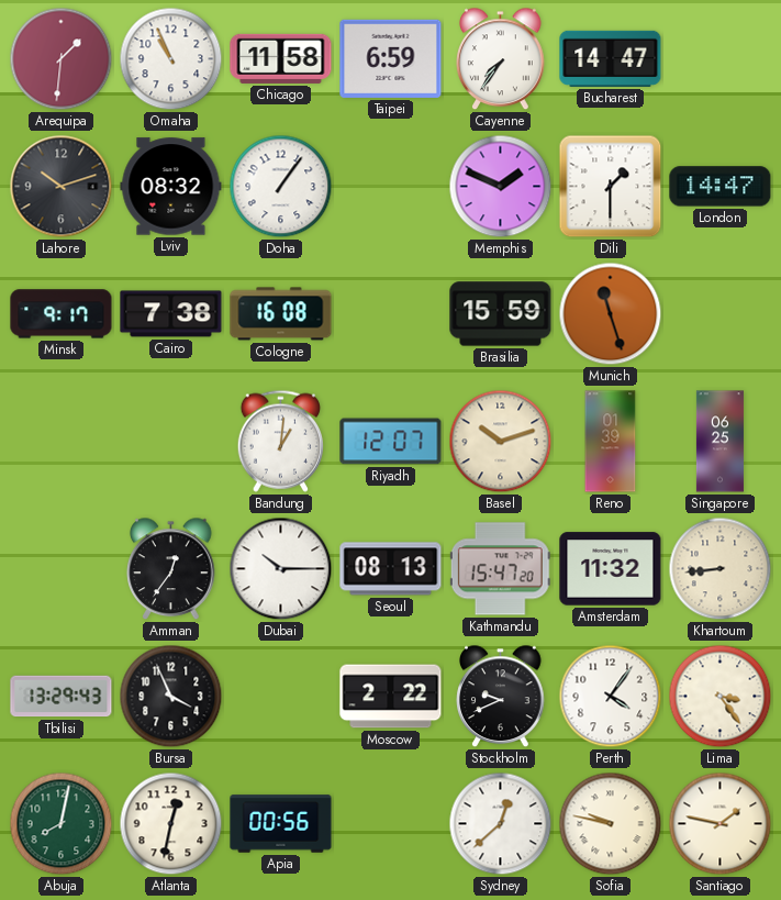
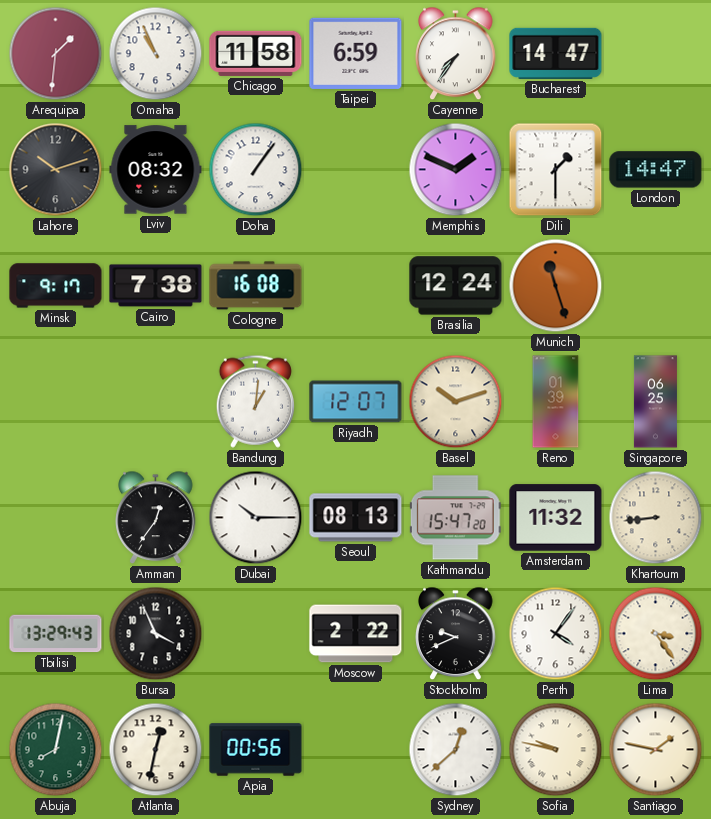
Brasilia: 15:59 -> 12:24 (456, 286)
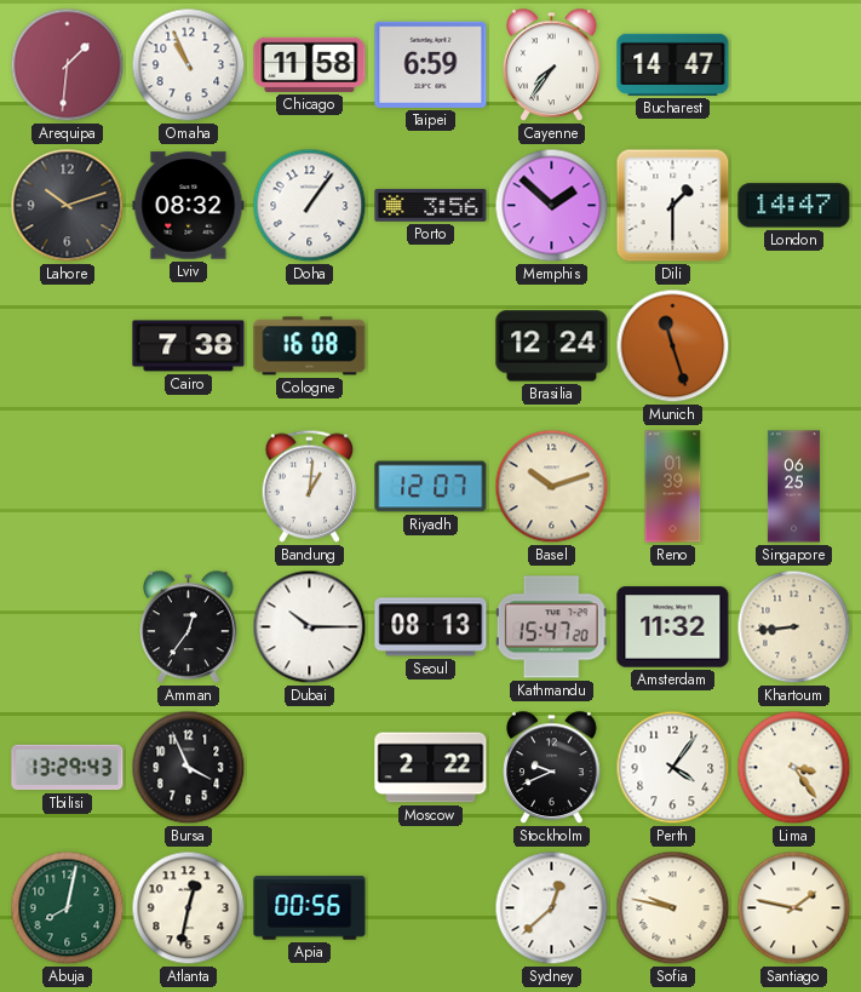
Porto: none -> 3:56 (431, 206)
Memphis: 1:49 -> 1:52 (552, 206)
Minsk: 9:17 -> none (56, 286)
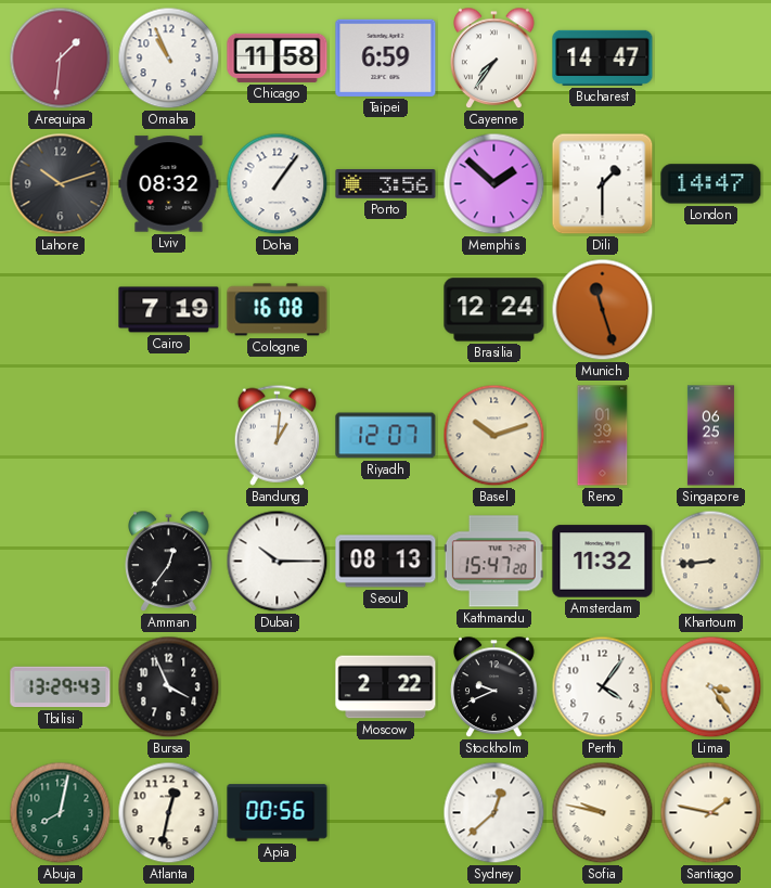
Cairo: 7:38 -> 7:19 (169, 310)
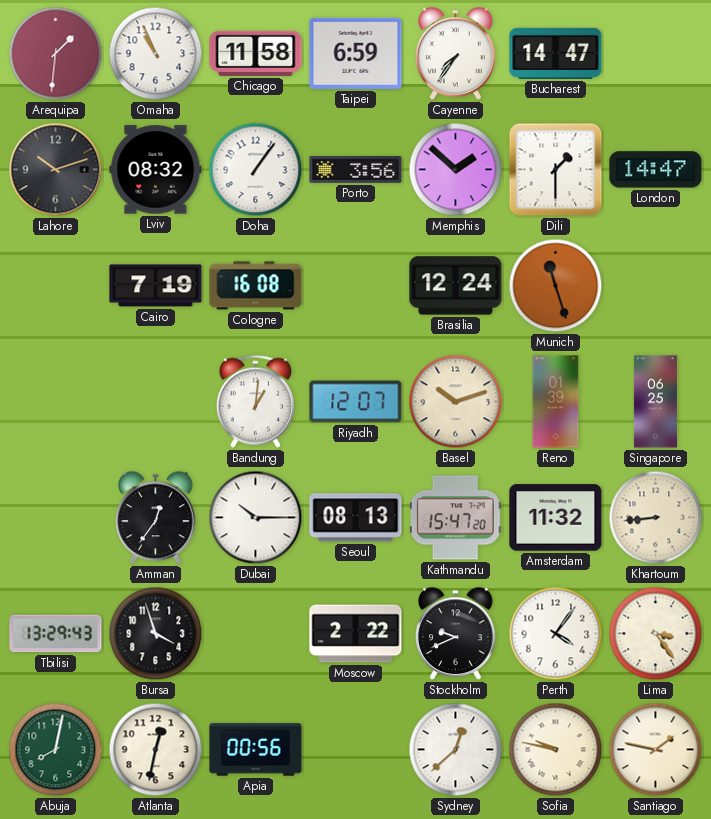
Bursa: 3:56 -> 3:57 (156, 634)
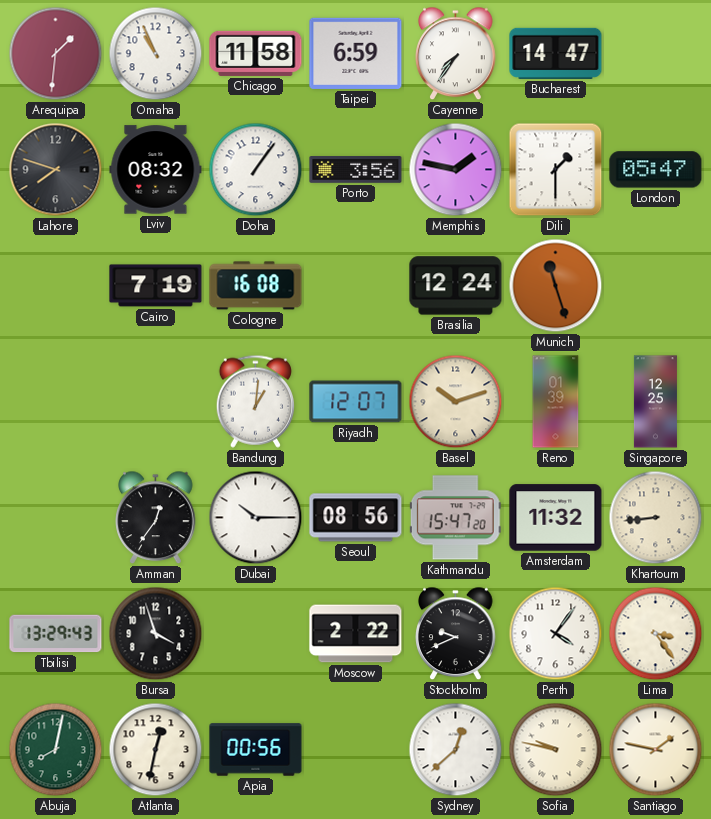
Lahore: 10:12 -> 7:48 (56, 170)
Memphis: 1:52 -> 1:47 (456, 170)
London: 14:47 -> 05:47 (656, 170)
Singapore: 06:25 -> 12:25 (655, 402)
Seoul: 08:13 -> 08:56 (356, 518)
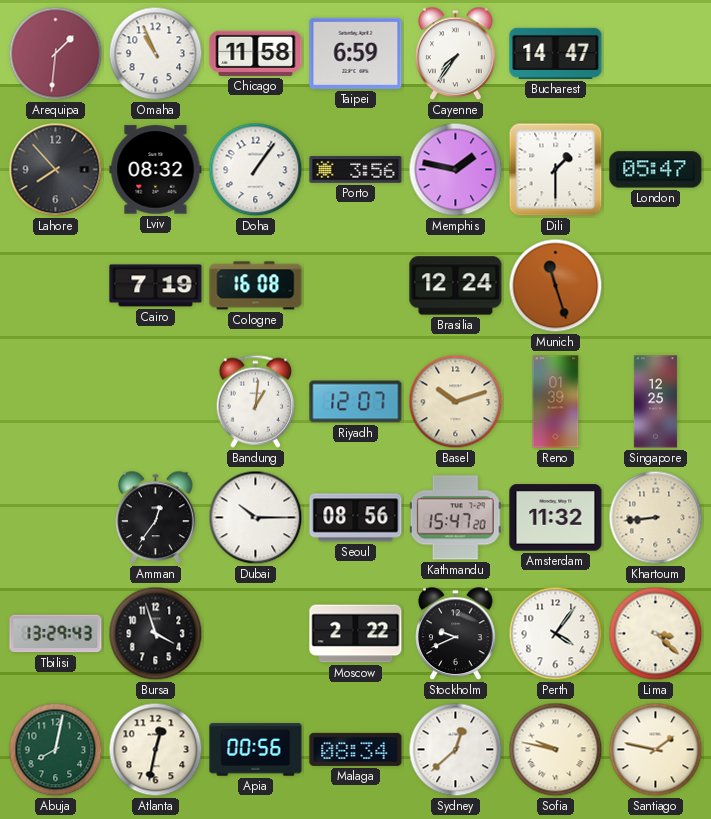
Lahore: 7:48 -> 7:53 (56, 170)
Lima: 3:24 -> 3:22 (656, 634)
Malaga: none -> 08:34 (356, 749)
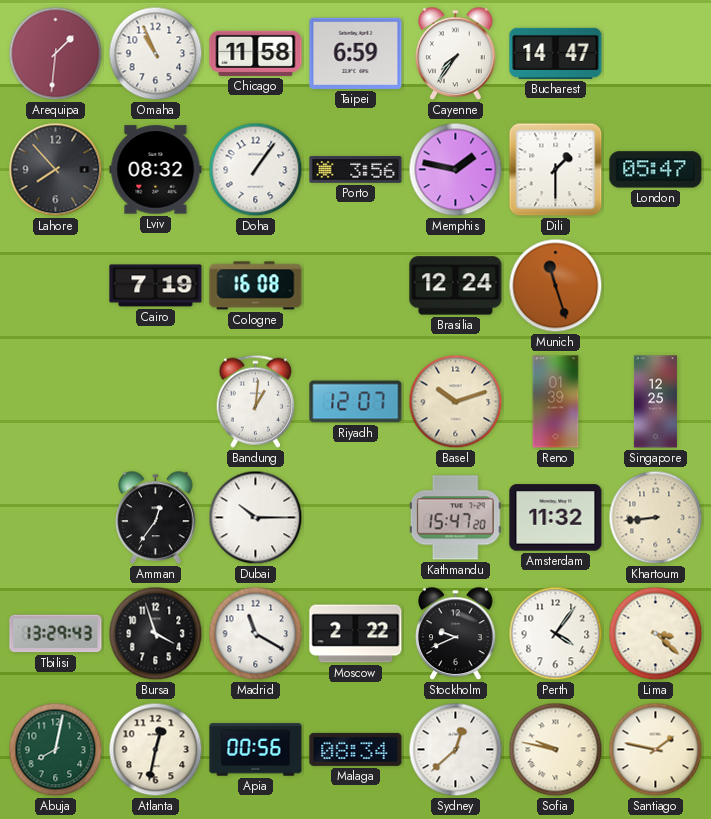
Seoul: 08:56 -> none (356, 518)
Madrid: none -> 11:20 (256, 634)
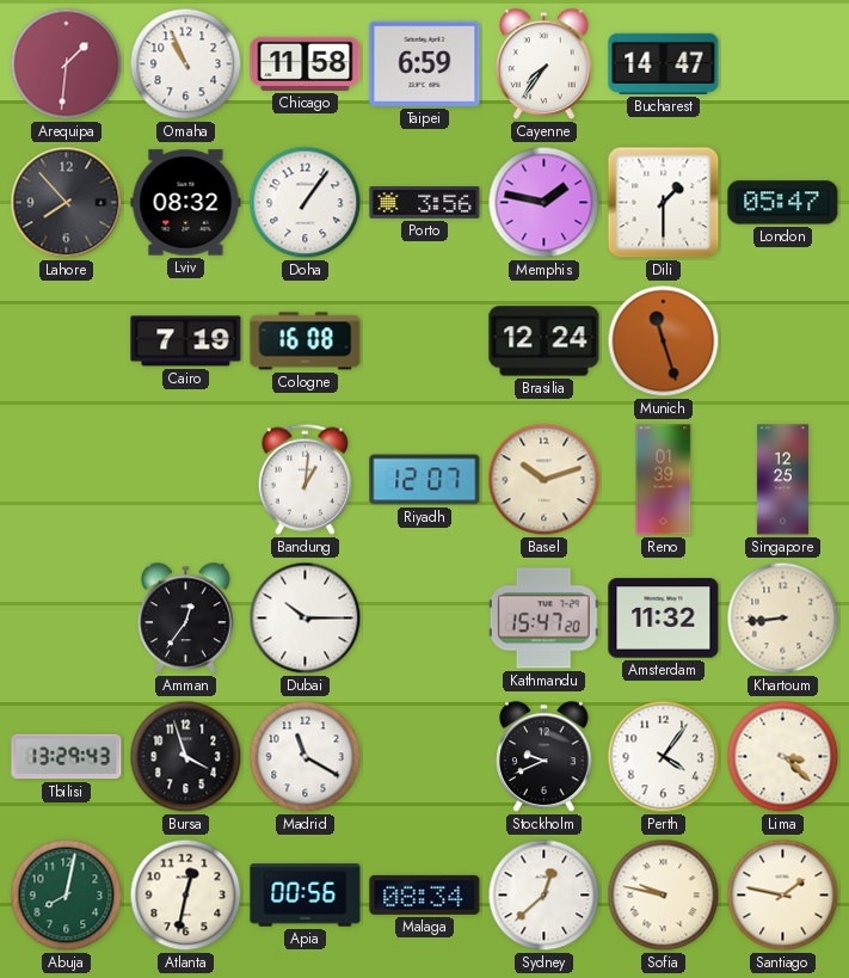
Moscow: 2:22 -> none (356, 634)
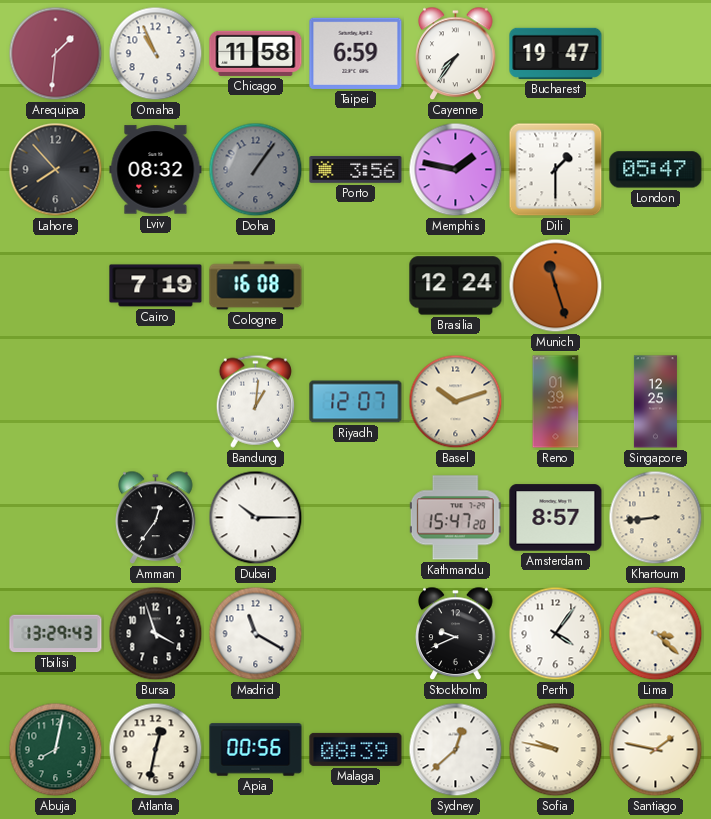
Bucharest: 14:47 -> 19:47 (556, 53)
Doha dial: white -> grey (256, 170)
Amsterdam: 11:32 -> 8:57 (556, 518)
Malaga: 08:34 -> 08:39 (356, 749)
